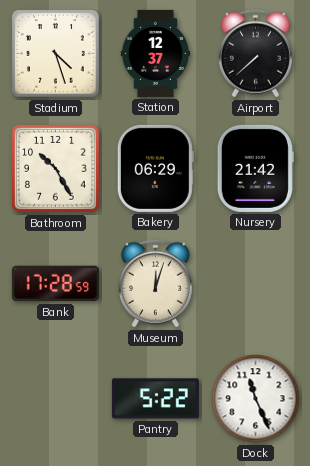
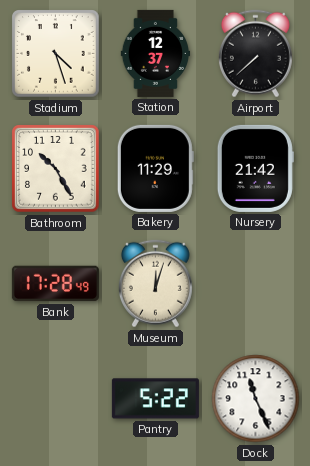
Bakery: 06:29 -> 11:29 (155, 168)
Bank: 17:28:59 -> 17:28:49 (55, 284)
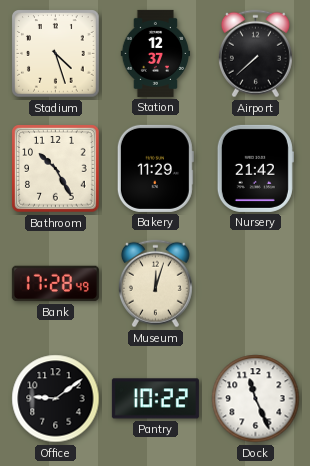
Office: none -> 9:09 (56, 399)
Pantry: 5:22 -> 10:22 (155, 399)
